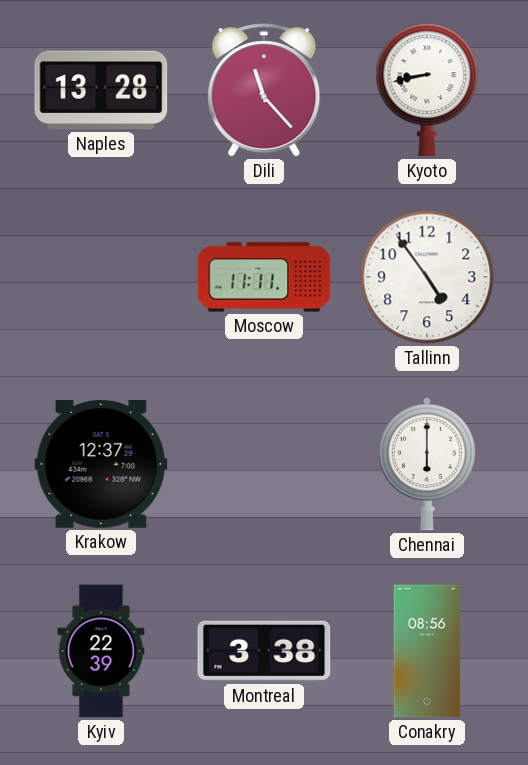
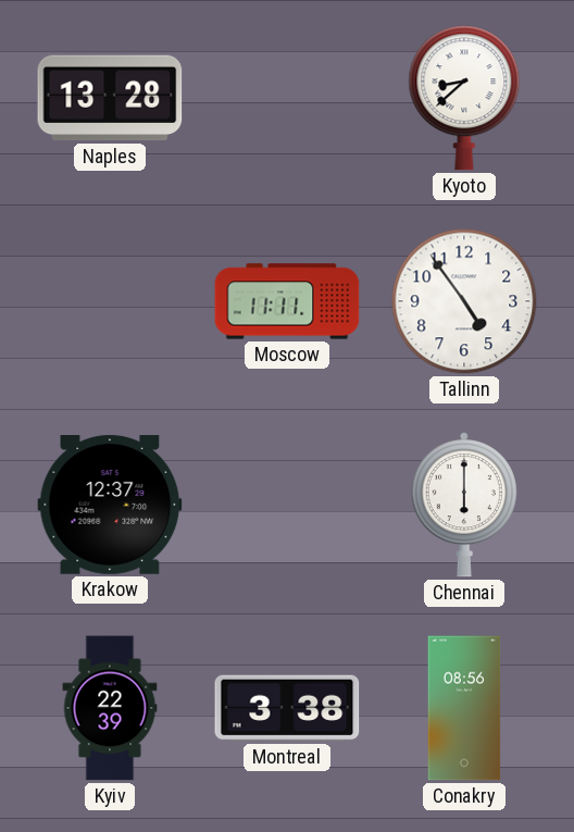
Dili: 11:23 -> none (264, 90)
Kyoto: 8:43 -> 8:38 (464, 98)
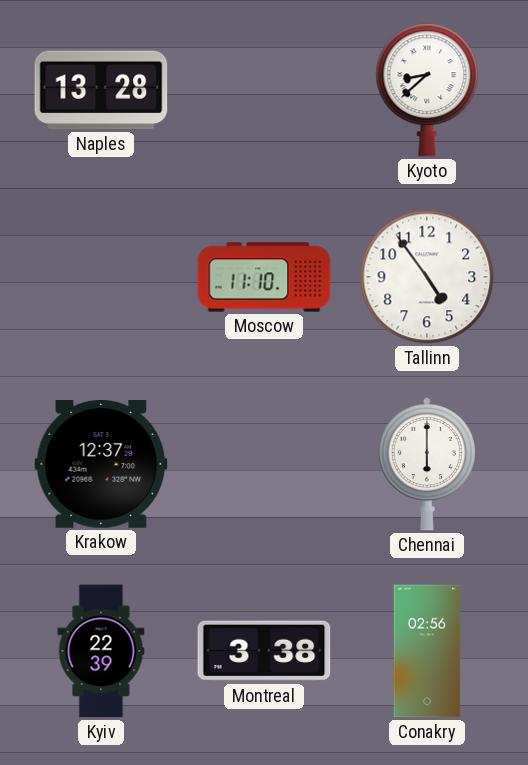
Moscow: 11:11 -> 11:10 (264, 277)
Conakry: 08:56 -> 02:56 (427, 651)
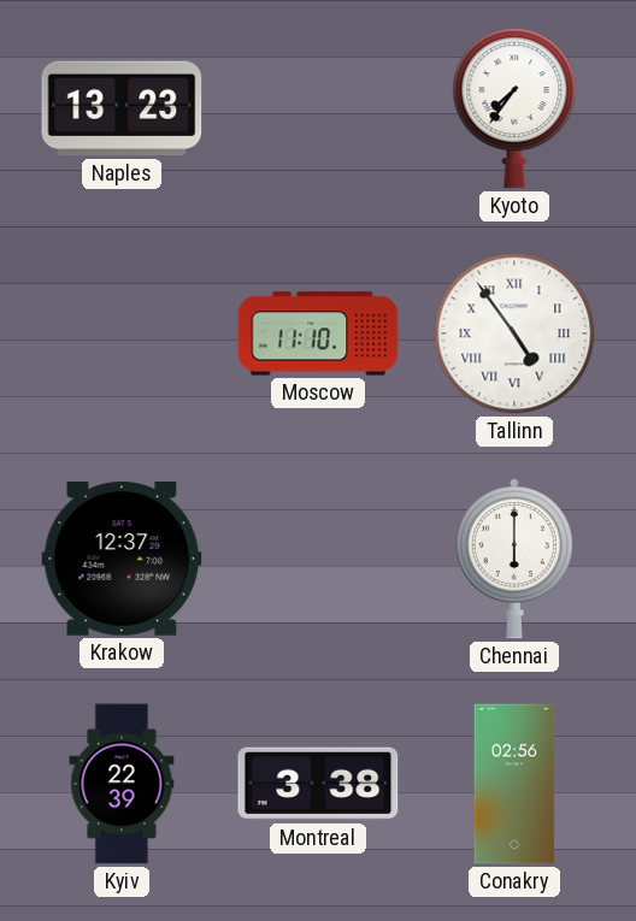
Naples: 13:28 -> 13:23 (122, 108)
Kyoto: 8:38 -> 7:36 (514, 108)
Tallinn numerals: Arabic -> Roman (514, 333)
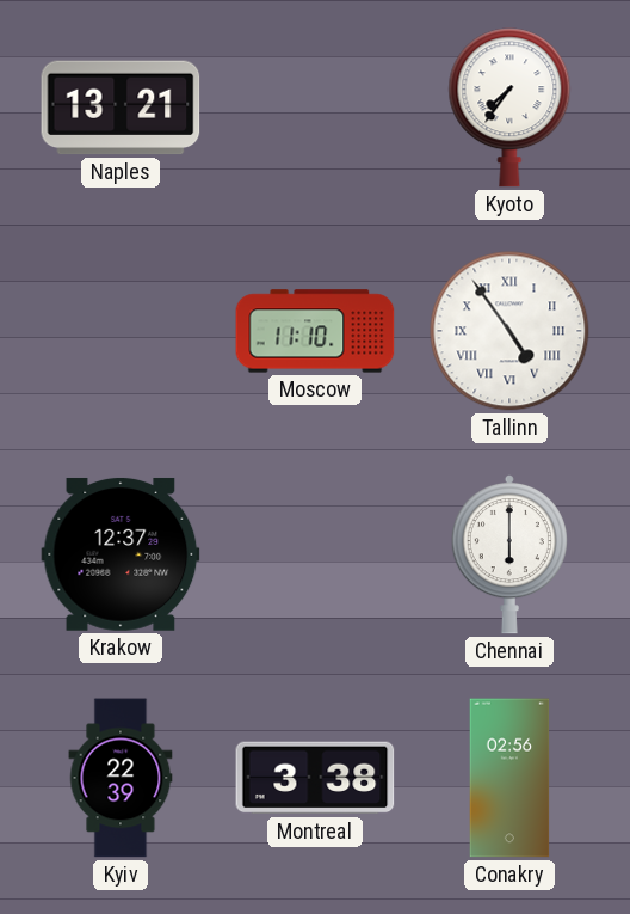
Naples: 13:23 -> 13:21 (121, 108)
